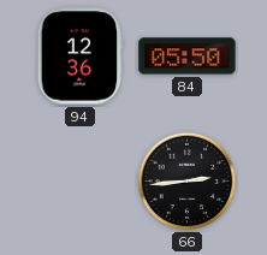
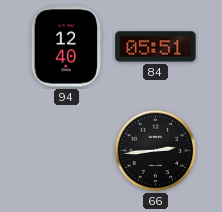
94: 12:36 -> 12:40 (66, 47)
84: 05:50 -> 05:51 (156, 47)
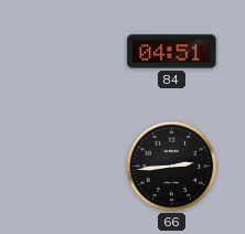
94: 12:40 -> none (66, 47)
84: 05:51 -> 04:51 (172, 52)
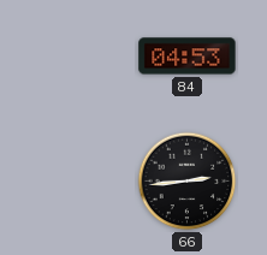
84: 04:51 -> 04:53 (188, 57)
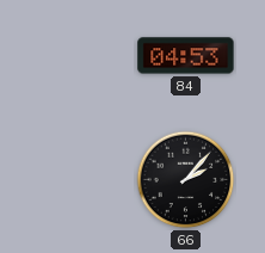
66: 2:44 -> 2:07 (186, 180)
